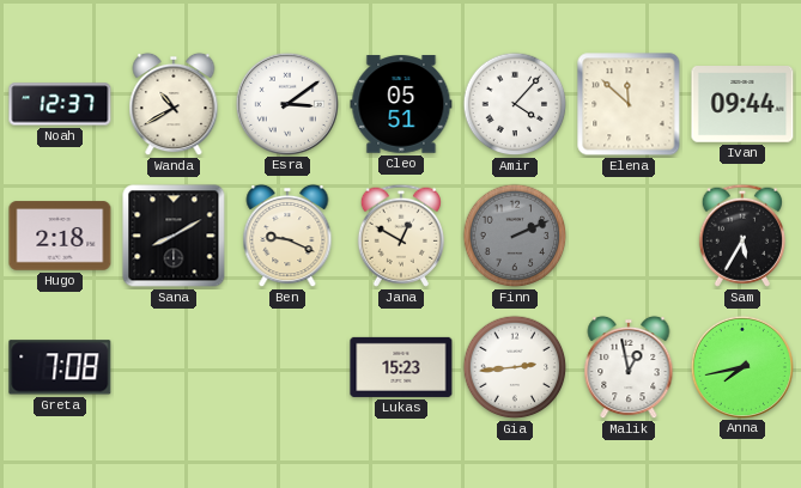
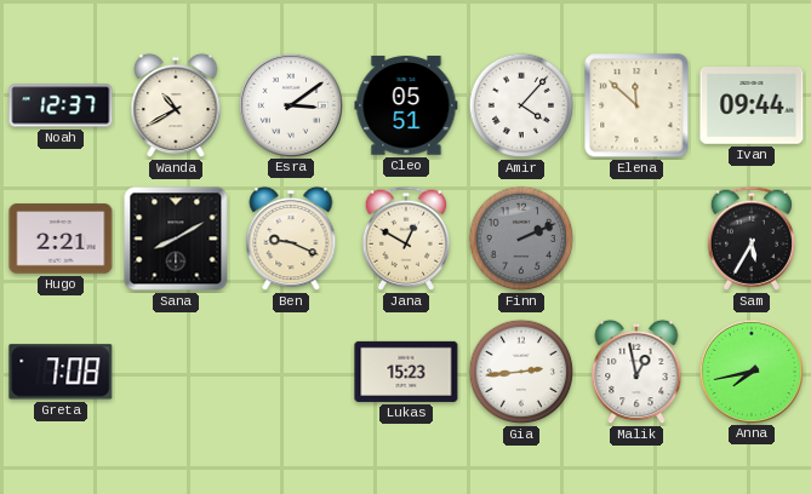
Hugo: 2:18 -> 2:21 (61, 239)
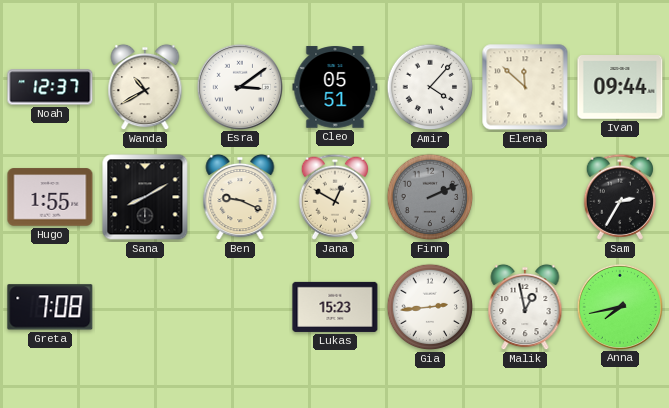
Hugo: 2:21 -> 1:55 (50, 197)
Sam: 5:35 -> 2:35 (620, 197)
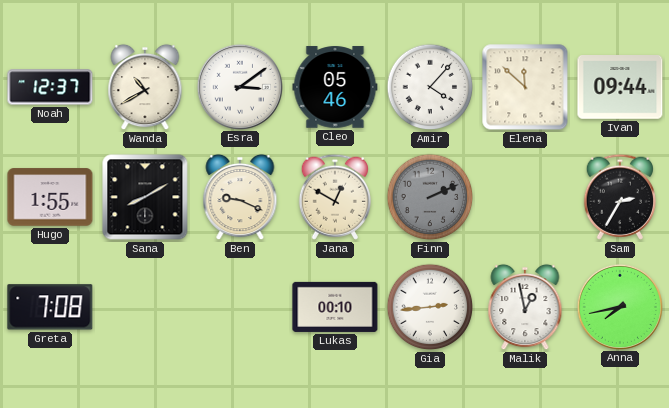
Cleo: 05:51 -> 05:46 (335, 87)
Lukas: 15:23 -> 00:10 (335, 307)
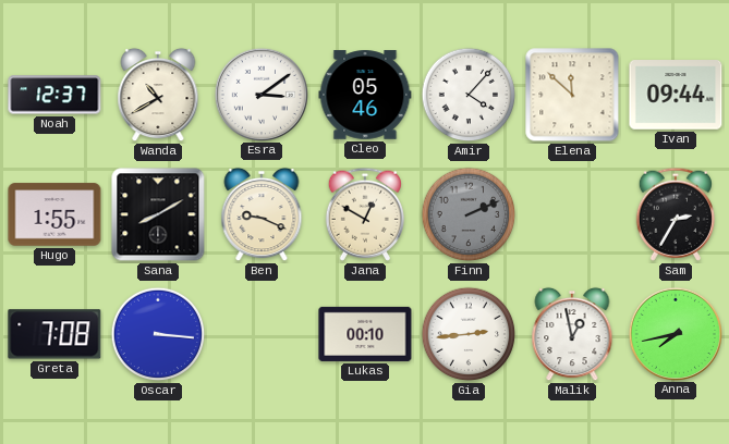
Oscar: none -> 3:16 (158, 334)
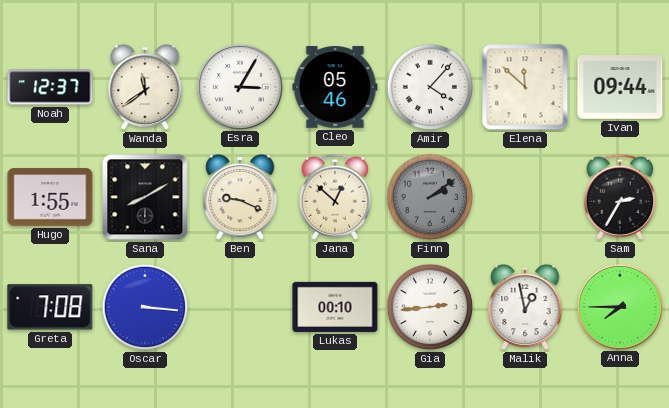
Wanda: 10:40 -> 11:39 (145, 87)
Esra: 3:09 -> 3:05 (239, 86)
Jana: 12:50 -> 12:52 (335, 197)
Finn: 2:11 -> 2:09 (430, 197)
Anna: 7:43 -> 7:45 (619, 306)
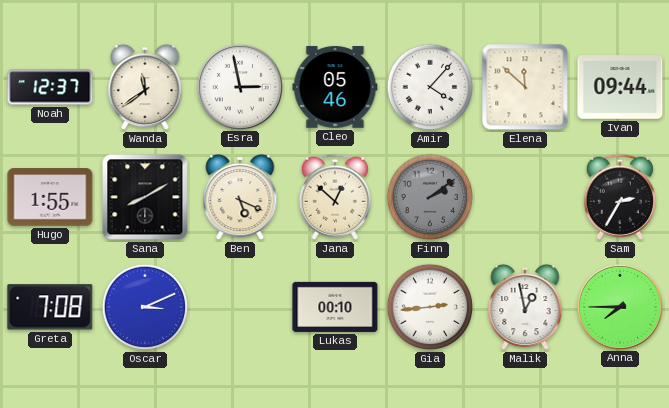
Esra: 3:05 -> 2:58 (239, 86)
Ben: 9:19 -> 5:19 (240, 197)
Oscar: 3:16 -> 3:11 (145, 307)
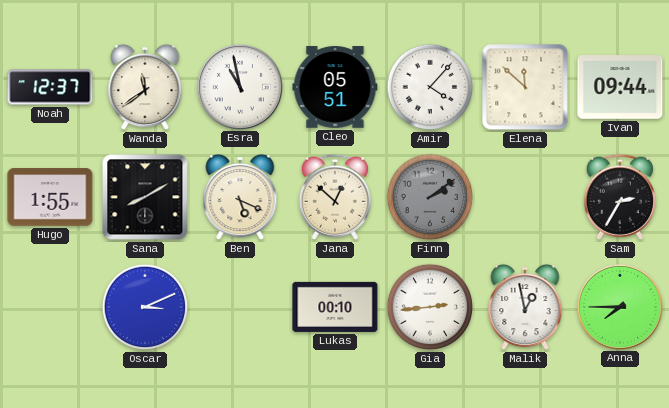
Esra: 2:58 -> 10:58 (239, 86)
Cleo: 05:46 -> 05:51 (335, 87)
Greta: 7:08 -> none (50, 307)
